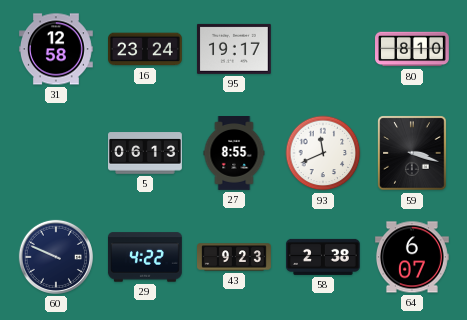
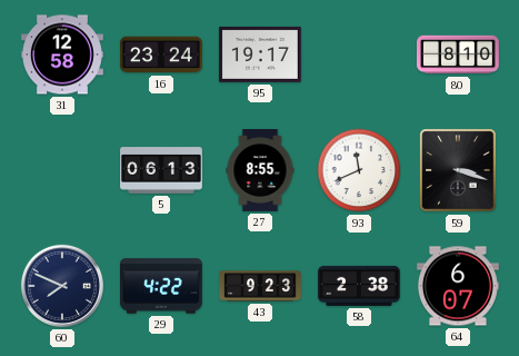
60: 9:49 -> 7:49 (62, 286)
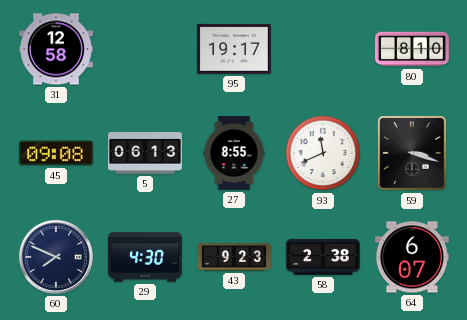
16: 23:24 -> none (162, 55)
45: none -> 09:08 (56, 153)
29: 4:22 -> 4:30 (145, 257)
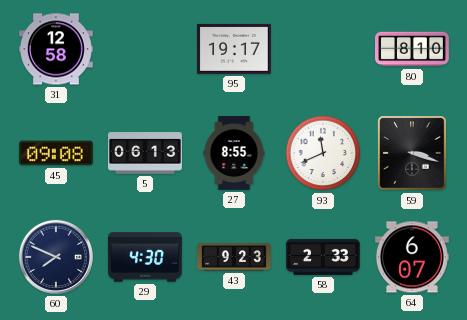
58: 2:38 -> 2:33 (323, 257)
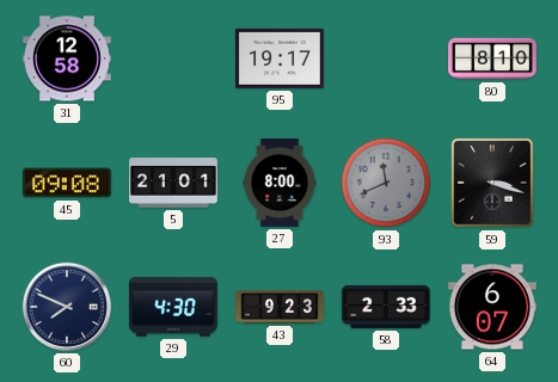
5: 06:13 -> 21:01 (174, 183)
27: 8:55 -> 8:00 (280, 184)
93 dial: white -> grey (386, 183)
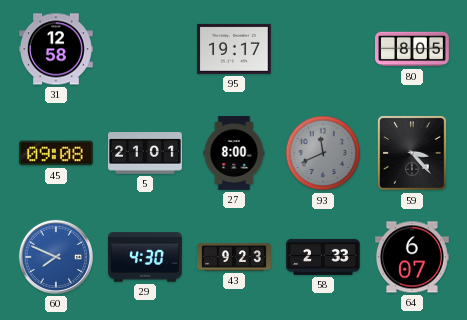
80: 8:10 -> 8:05 (413, 49)
59: 3:18 -> 3:23 (412, 153)
60 dial: navy -> blue (56, 257)
